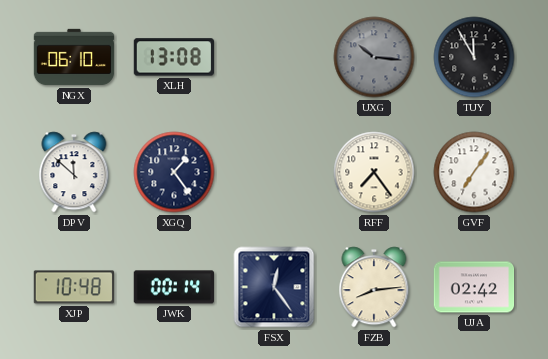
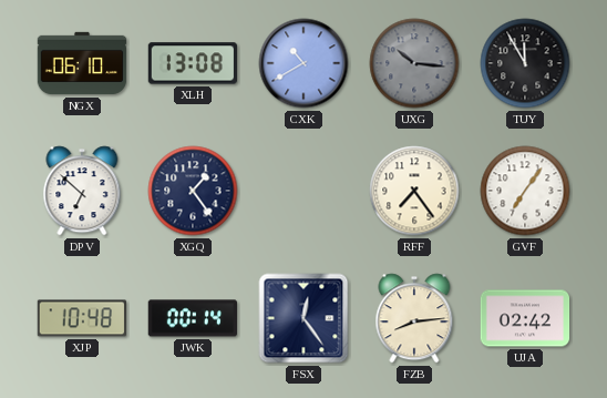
CXK: none -> 10:40 (303, 63)
DPV: 11:52 -> 6:52 (82, 191)
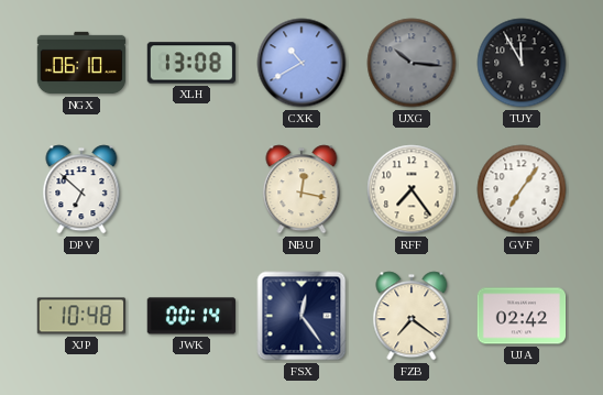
XGQ: 1:24 -> none (193, 191)
NBU: none -> 12:17 (301, 189)
FZB: 8:14 -> 7:21 (412, 316)
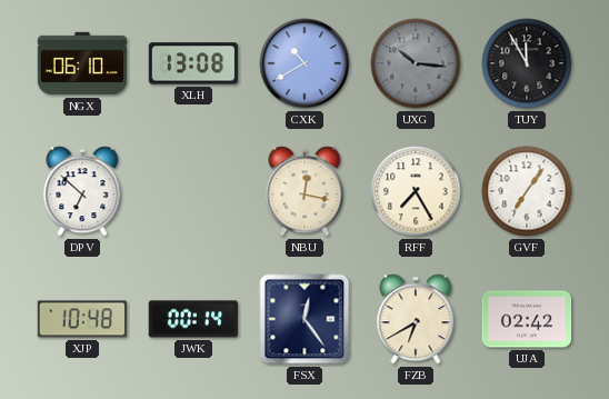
RFF: 7:24 -> 7:25 (416, 191)
FZB: 7:21 -> 6:40 (416, 319)
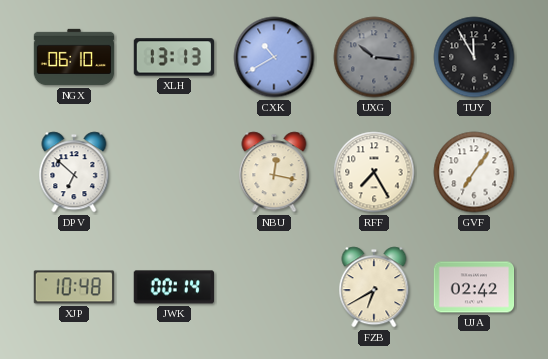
XLH: 13:08 -> 13:13 (174, 57)
FSX: 12:24 -> none (304, 319)
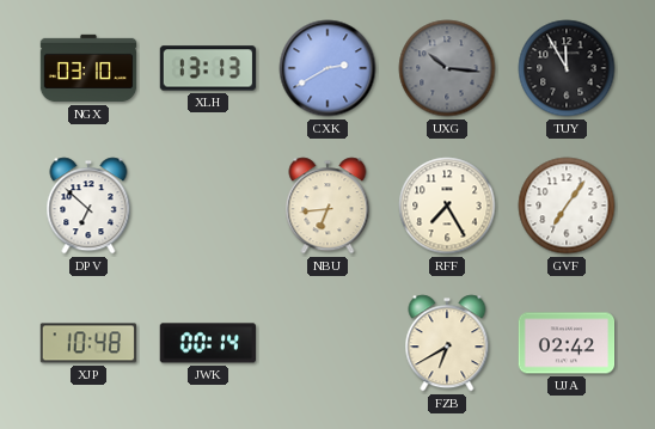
NGX: 06:10 -> 03:10 (88, 68)
CXK: 10:40 -> 2:40 (327, 68)
NBU: 12:17 -> 6:44 (327, 206)
